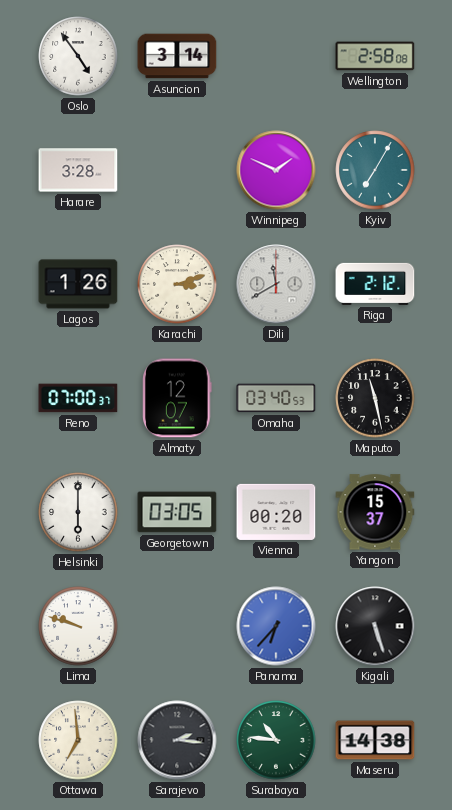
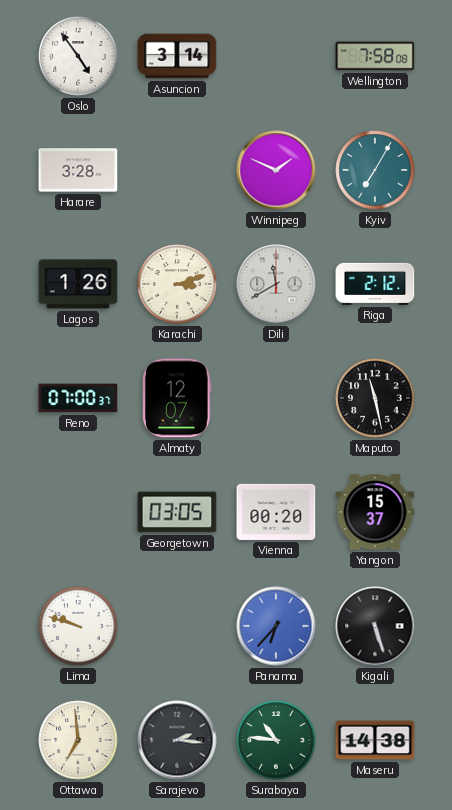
Wellington: 2:58 -> 7:58 (375, 56)
Omaha: 03:40 -> none (276, 398)
Helsinki: 6:00 -> none (78, 512)
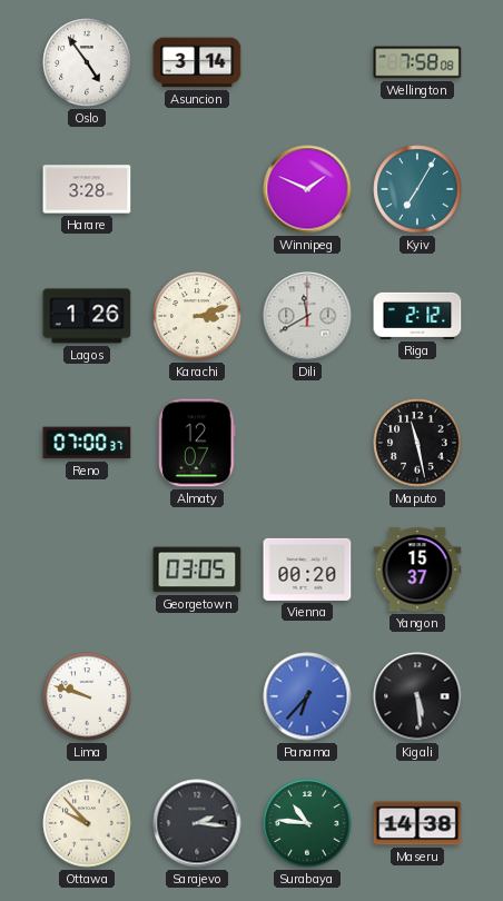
Kigali: 5:27 -> 5:29 (417, 696)
Ottawa: 6:59 -> 9:53 (87, 823)
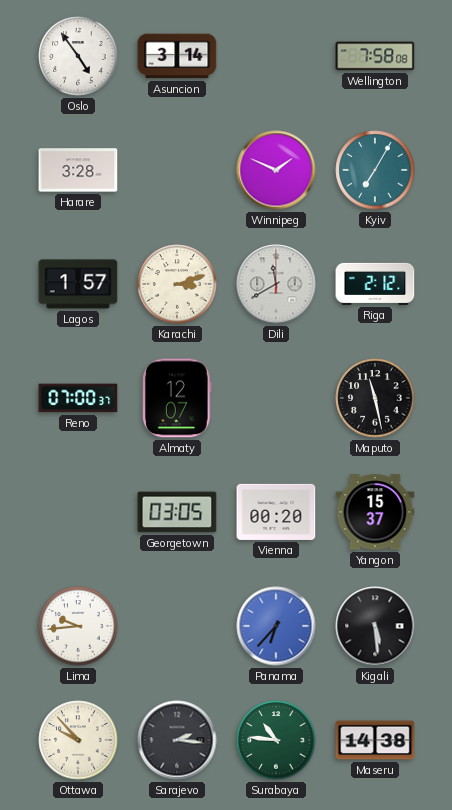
Lagos: 1:26 -> 1:57 (78, 284)
Lima: 9:48 -> 9:44 (78, 626)
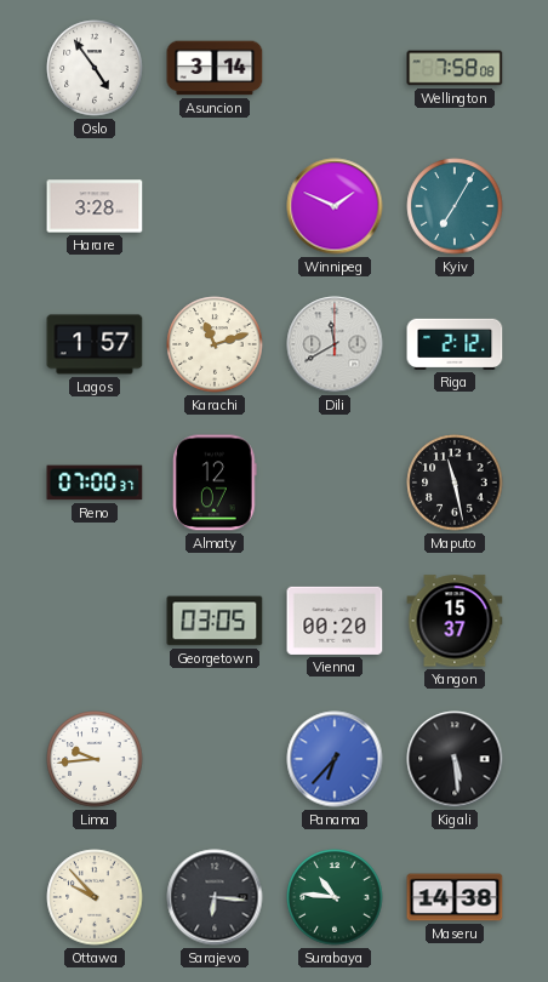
Karachi: 3:12 -> 11:12 (215, 344)
Sarajevo: 2:16 -> 6:16 (215, 897)
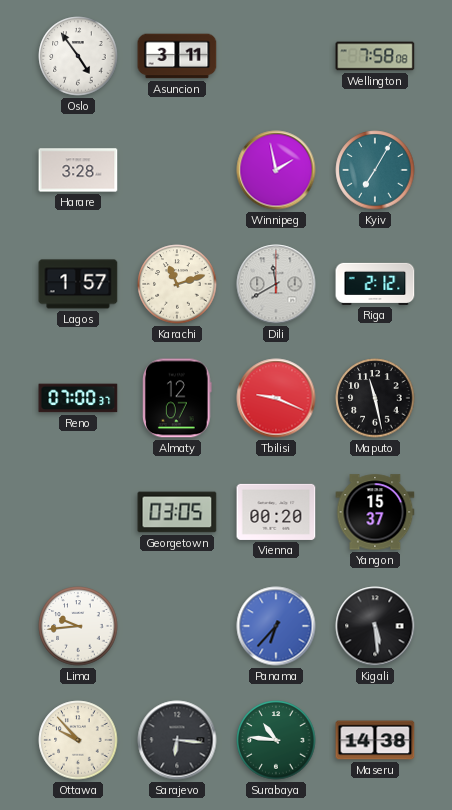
Asuncion: 3:14 -> 3:11 (177, 56)
Winnipeg: 1:49 -> 1:58 (276, 170)
Tbilisi: none -> 9:19 (276, 398)
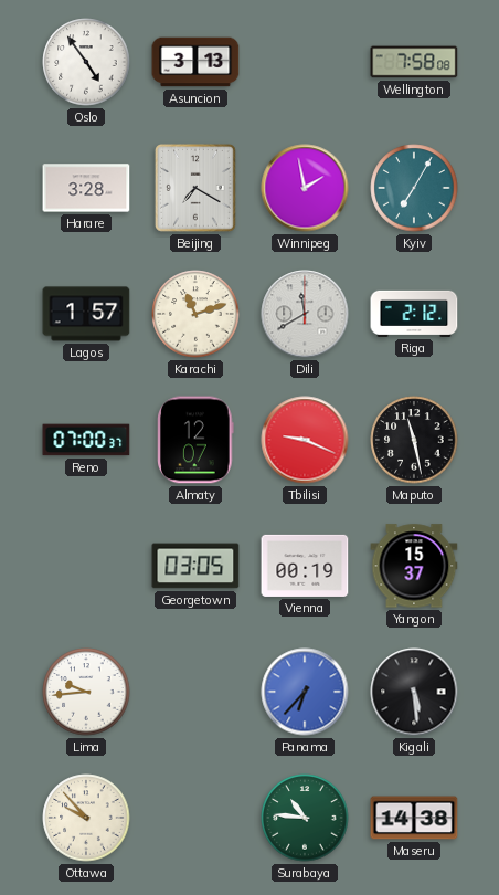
Asuncion: 3:11 -> 3:13 (195, 62)
Beijing: none -> 7:20 (197, 189)
Vienna: 00:20 -> 00:19 (305, 566)
Sarajevo: 6:16 -> none (177, 740)
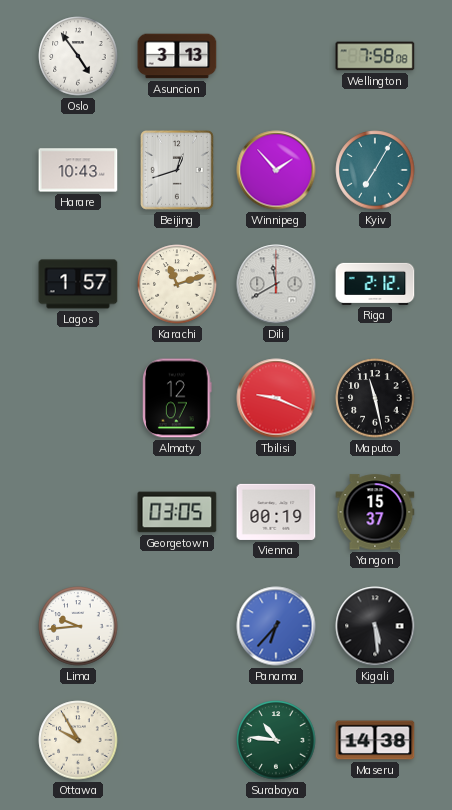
Harare: 3:28 -> 10:43 (78, 170)
Beijing: 7:20 -> 12:42 (178, 171)
Winnipeg: 1:58 -> 1:53 (276, 170)
Reno: 07:00 -> none (86, 440)
Ottawa: 9:53 -> 9:55 (78, 740)
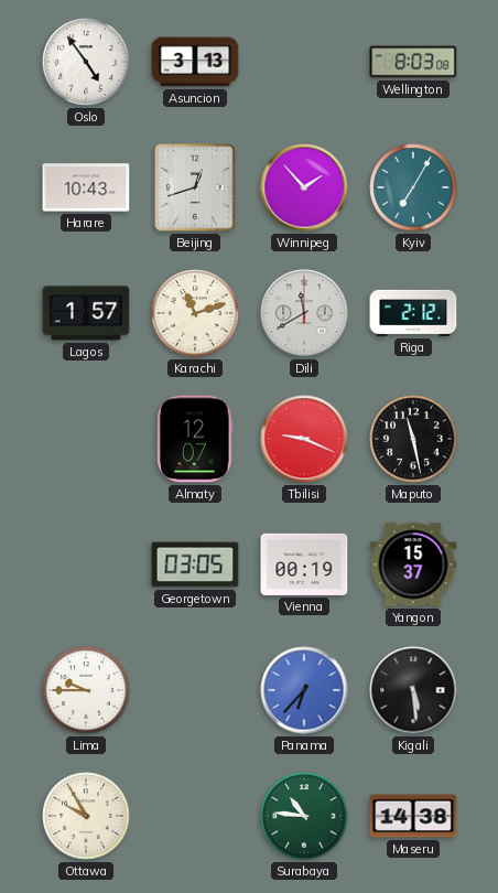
Wellington: 7:58 -> 8:03 (413, 62)
Lima: 9:44 -> 9:45 (86, 690)
